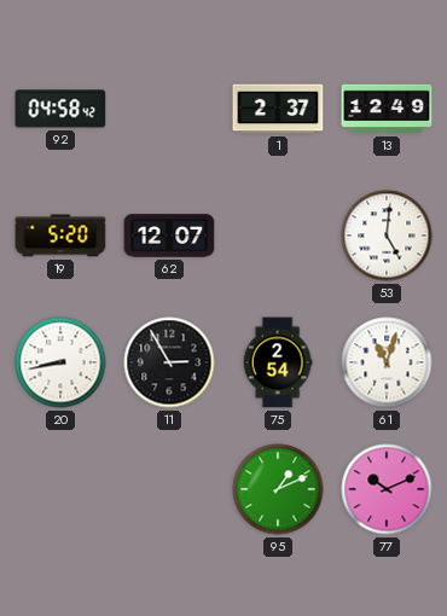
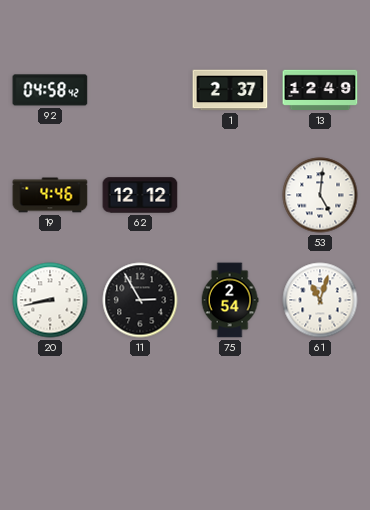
19: 5:20 -> 4:46 (50, 195)
62: 12:07 -> 12:12 (140, 195)
95: 1:11 -> none (278, 489)
77: 10:11 -> none (387, 489)
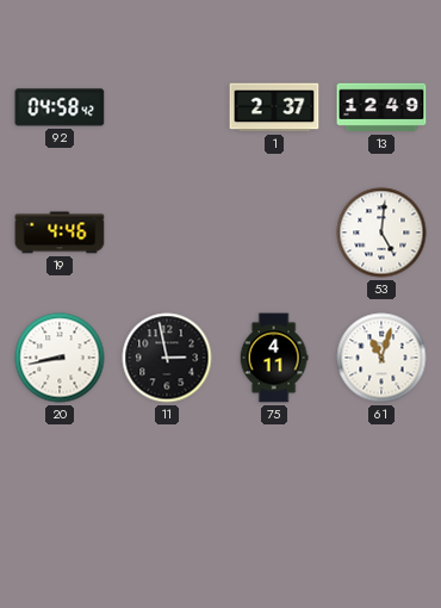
62: 12:12 -> none (140, 195)
11: 2:55 -> 2:58 (167, 358)
75: 2:54 -> 4:11 (274, 358)
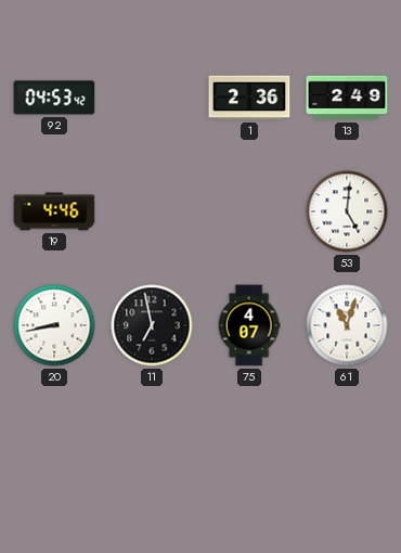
92: 04:58 -> 04:53 (54, 98)
1: 2:37 -> 2:36 (249, 98)
13: 12:49 -> 2:49 (347, 98)
11: 2:58 -> 6:58 (152, 325)
75: 4:11 -> 4:07 (249, 325)
